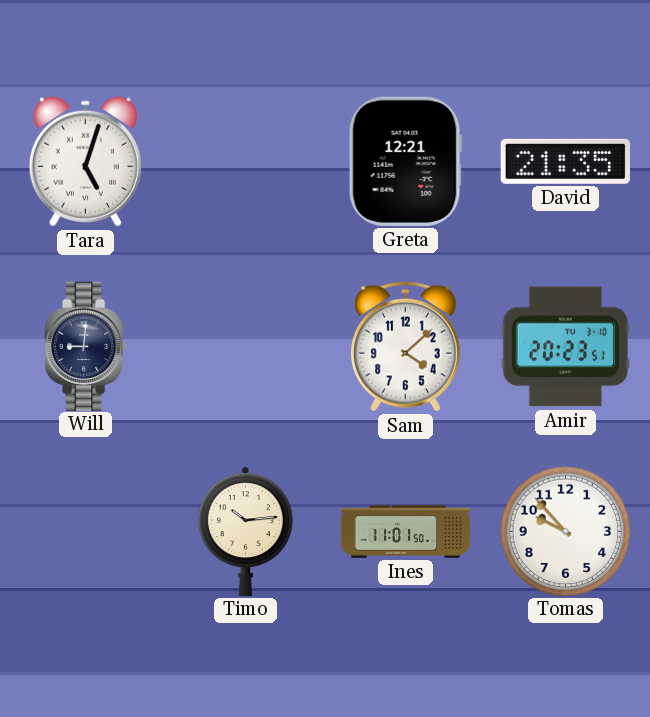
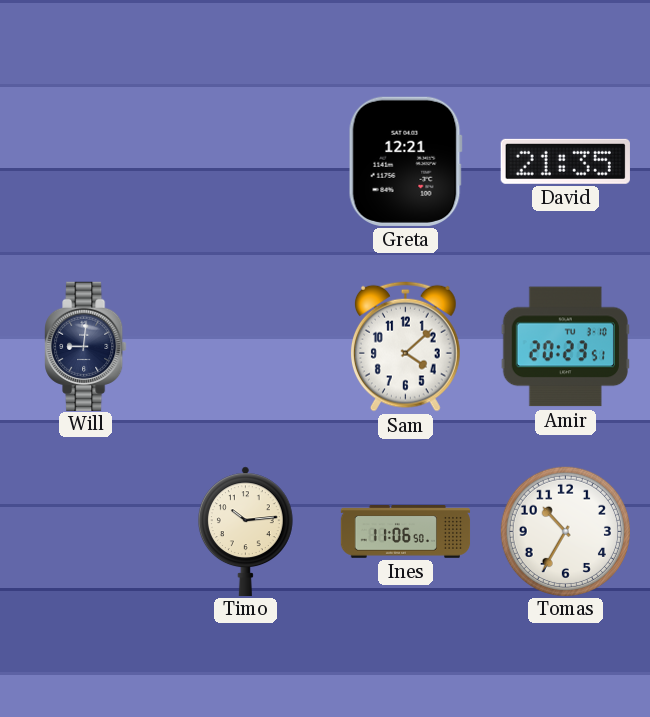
Tara: 5:03 -> none (85, 162)
Ines: 11:01 -> 11:06 (406, 532)
Tomas: 9:53 -> 10:35 (565, 531)
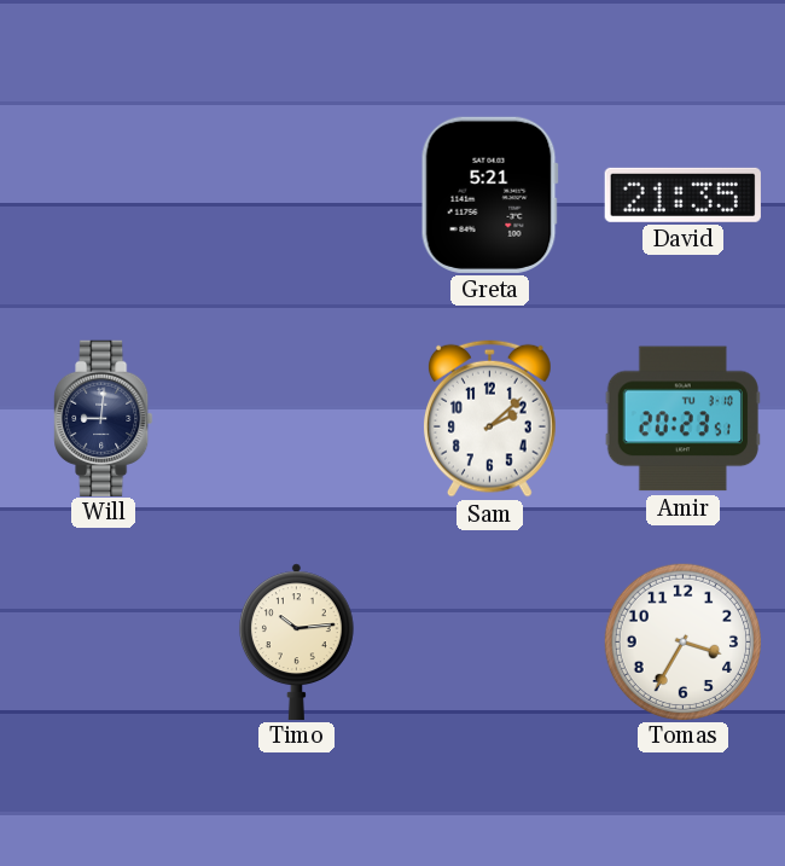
Greta: 12:21 -> 5:21 (489, 194)
Sam: 4:08 -> 2:08 (489, 418)
Ines: 11:06 -> none (406, 532)
Tomas: 10:35 -> 3:35 (682, 641)
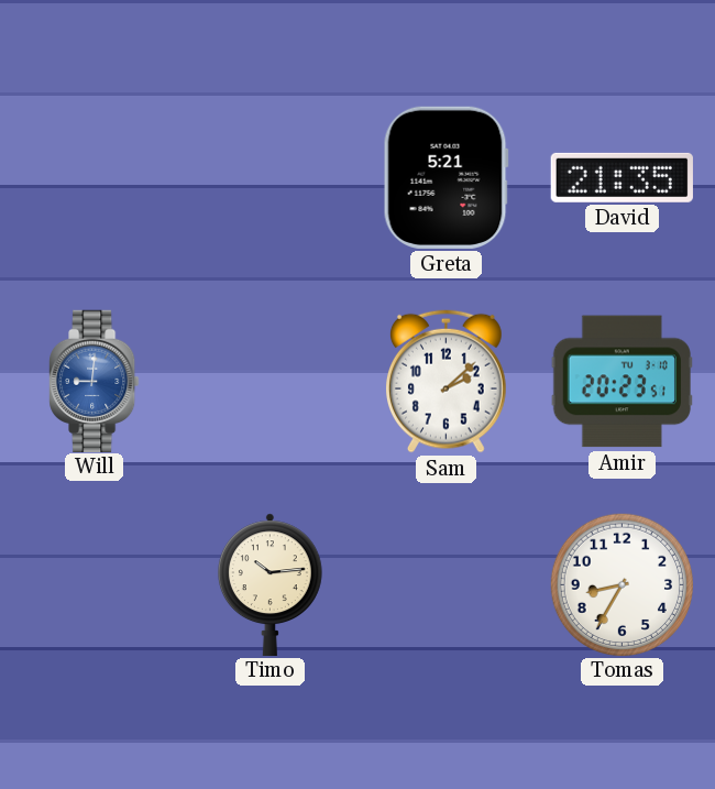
Will dial: navy -> blue (95, 381)
Tomas: 3:35 -> 8:35 (621, 584)
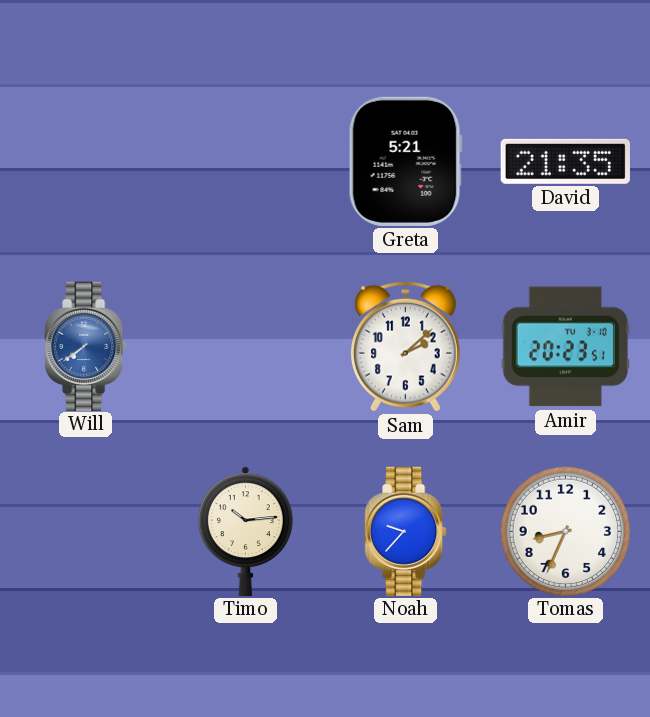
Will: 9:01 -> 7:39 (86, 346)
Noah: none -> 9:37 (406, 531)
Tomas: 8:35 -> 8:34 (565, 531)
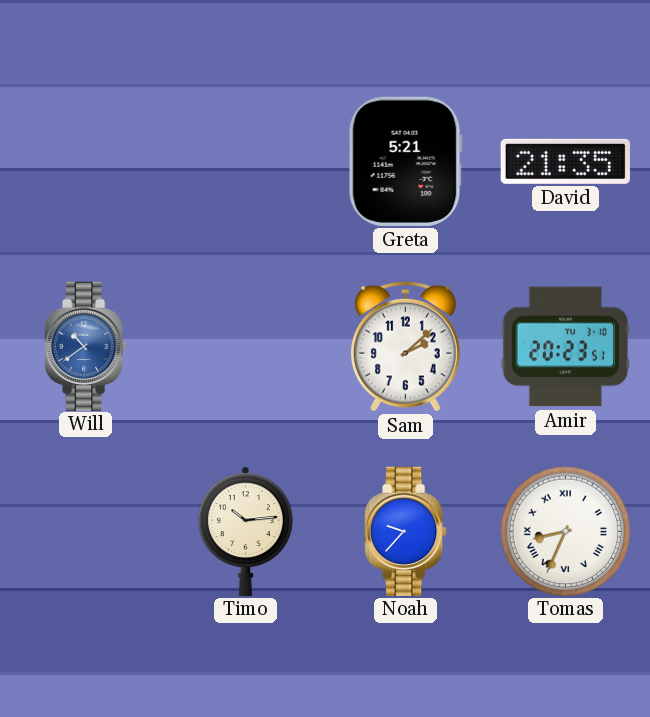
Will: 7:39 -> 10:39 (86, 346)
Tomas numerals: Arabic -> Roman (565, 531)
